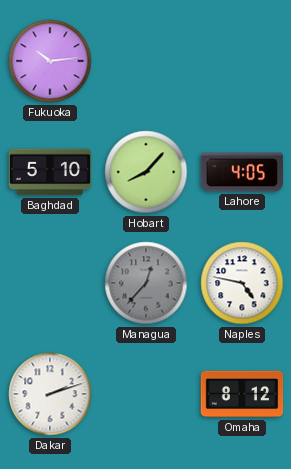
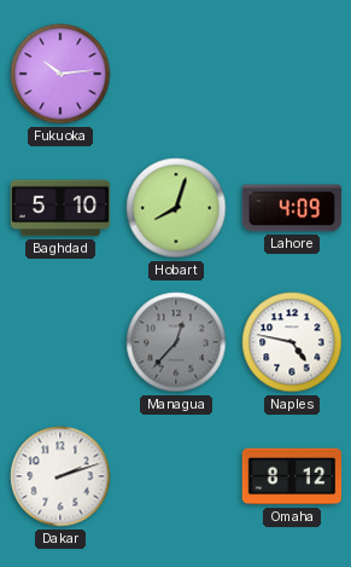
Hobart: 8:07 -> 8:03 (176, 208)
Lahore: 4:05 -> 4:09 (292, 208)
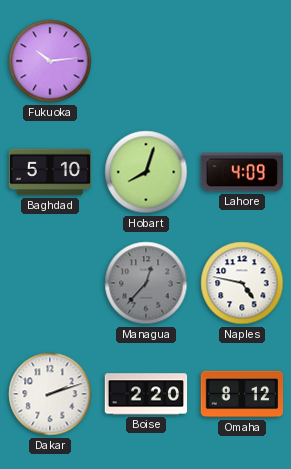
Boise: none -> 2:20 (146, 394)
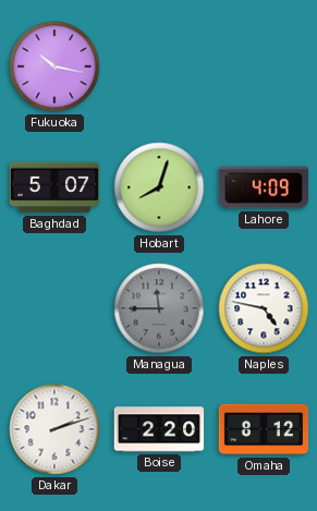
Fukuoka: 10:14 -> 10:17 (54, 66)
Baghdad: 5:10 -> 5:07 (54, 187)
Managua: 12:37 -> 11:45 (159, 308)
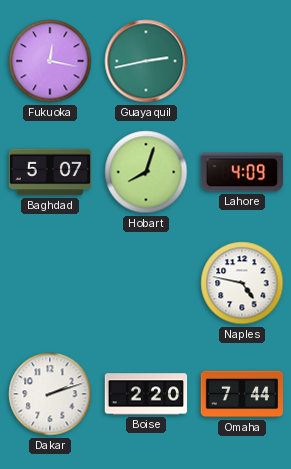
Fukuoka: 10:17 -> 12:17 (50, 61)
Guayaquil: none -> 2:43 (146, 61)
Managua: 11:45 -> none (159, 308)
Omaha: 8:12 -> 7:44 (242, 394)
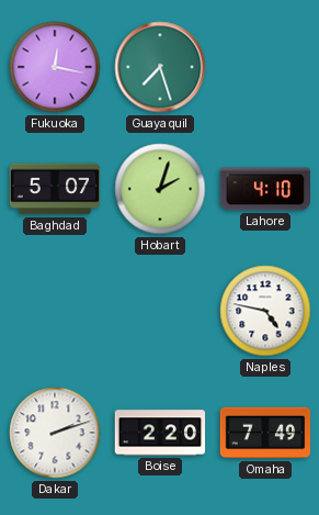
Guayaquil: 2:43 -> 7:27 (160, 67)
Hobart: 8:03 -> 2:03 (160, 189)
Lahore: 4:09 -> 4:10 (265, 189)
Omaha: 7:44 -> 7:49 (265, 433)
